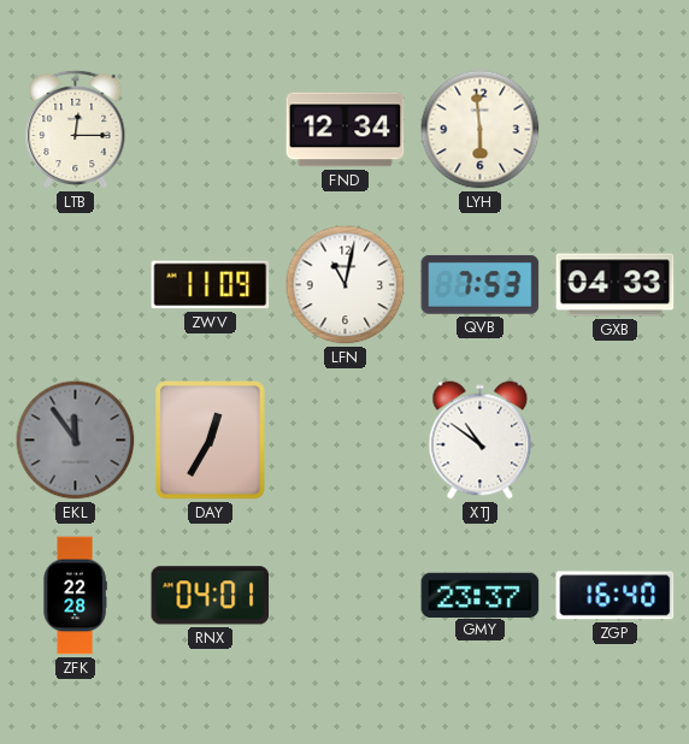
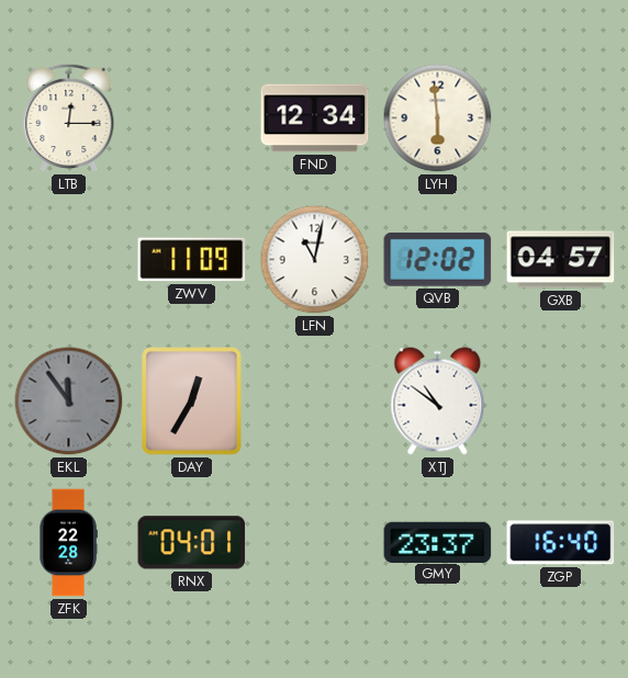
QVB: 7:53 -> 12:02 (438, 260)
GXB: 04:33 -> 04:57 (561, 260)
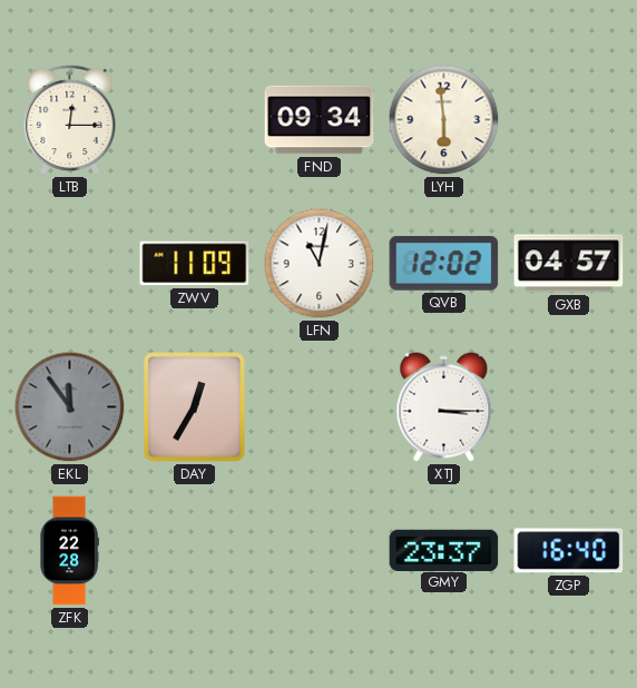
FND: 12:34 -> 09:34 (320, 120)
XTJ: 10:51 -> 3:15 (444, 407)
RNX: 04:01 -> none (192, 543)
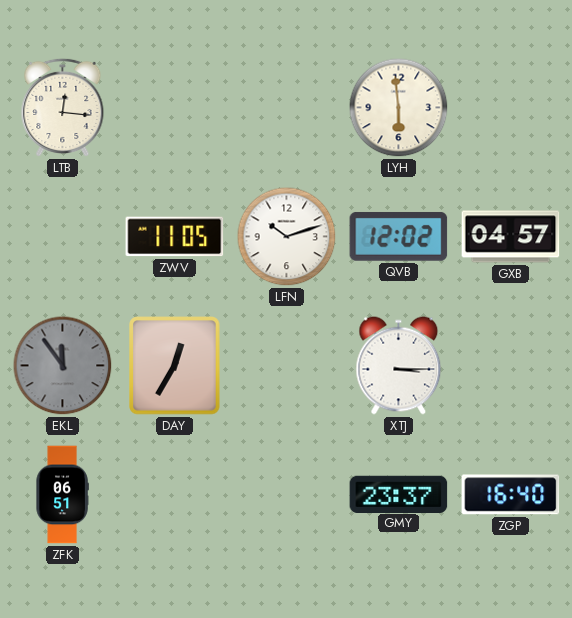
LTB: 12:15 -> 12:16 (63, 108)
FND: 09:34 -> none (320, 120)
ZWV: 11:09 -> 11:05 (175, 237)
LFN: 11:02 -> 10:12 (287, 237)
ZFK: 22:28 -> 06:51 (62, 495)
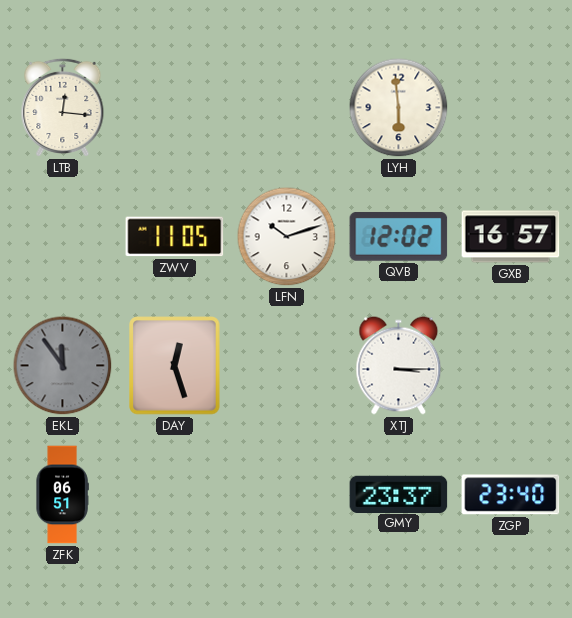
GXB: 04:57 -> 16:57 (511, 237)
DAY: 12:35 -> 12:27 (175, 366)
ZGP: 16:40 -> 23:40 (511, 495)
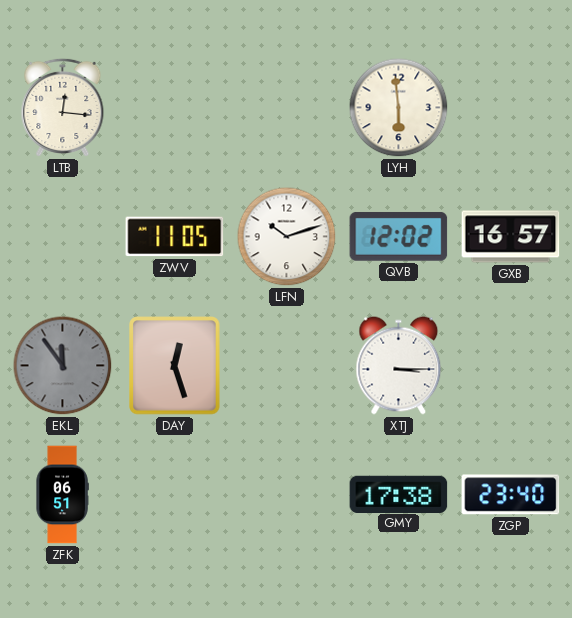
GMY: 23:37 -> 17:38 (399, 494)
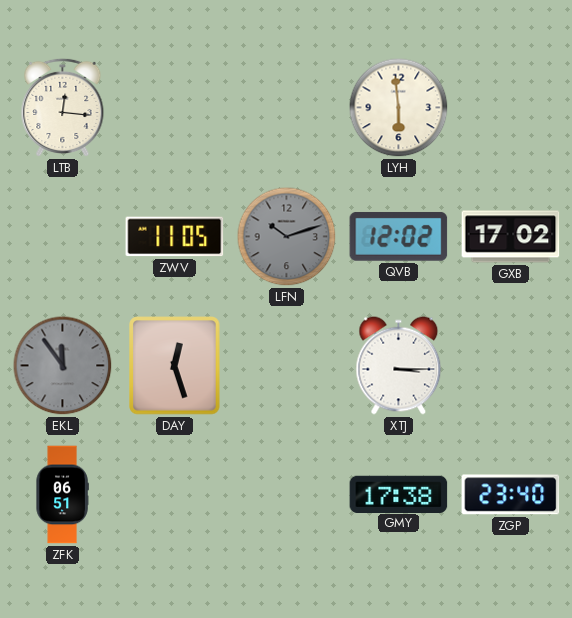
LFN dial: white -> grey (287, 237)
GXB: 16:57 -> 17:02 (511, 237)
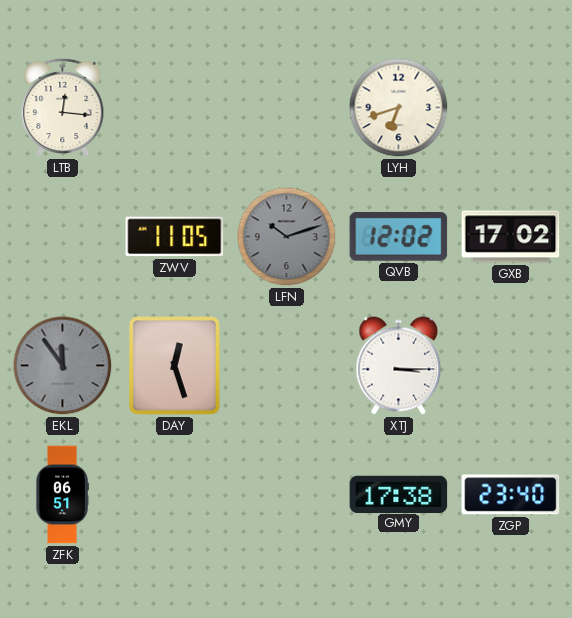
LYH: 5:59 -> 6:42 (399, 108)
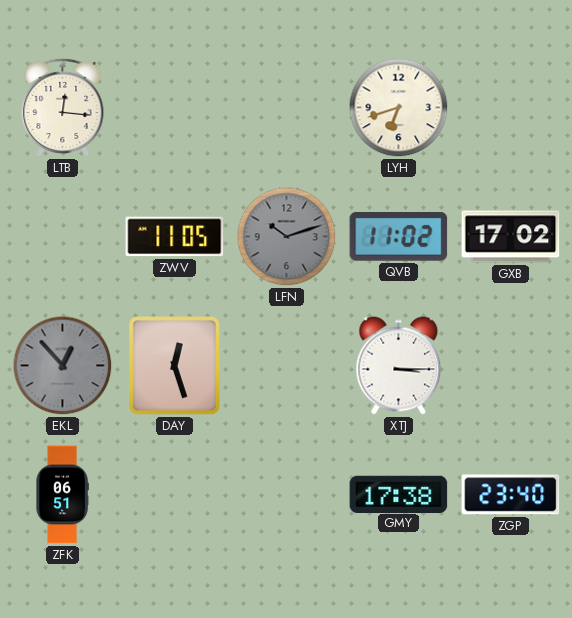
QVB: 12:02 -> 11:02 (399, 237)
EKL: 11:54 -> 12:53 (63, 366)
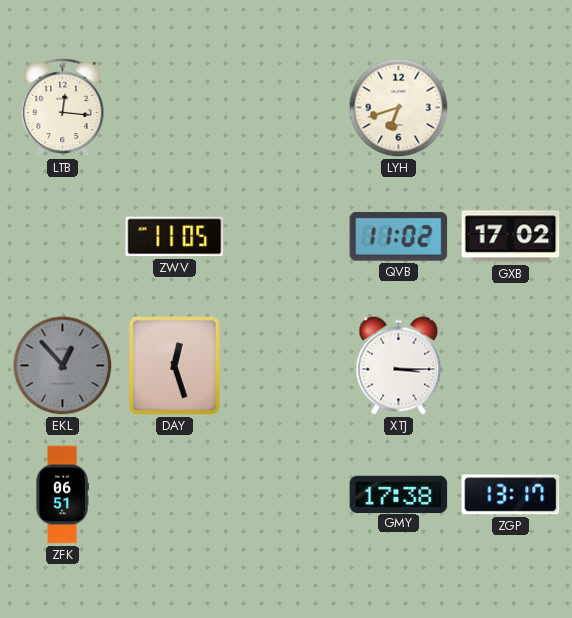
LFN: 10:12 -> none (287, 237)
ZGP: 23:40 -> 13:17 (511, 495)
